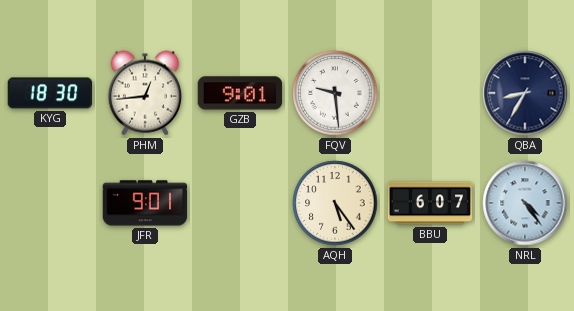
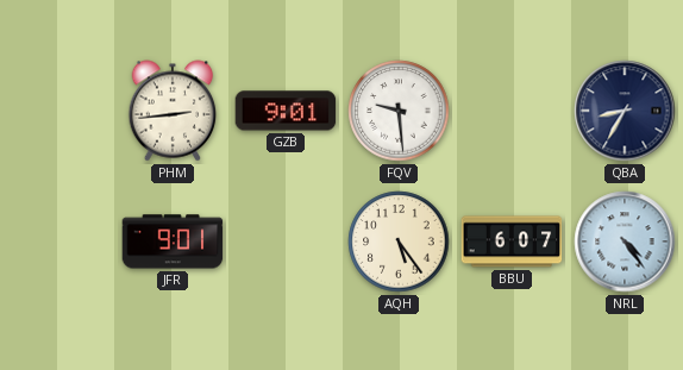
KYG: 18:30 -> none (50, 93)
PHM: 12:44 -> 2:44 (173, 111)
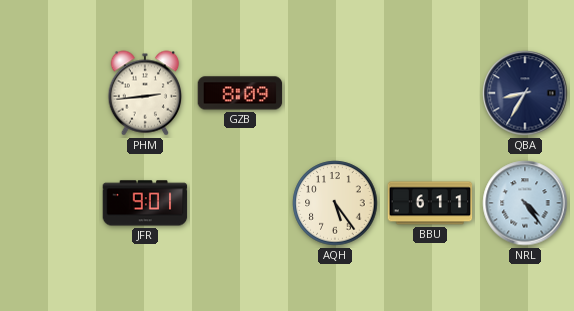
GZB: 9:01 -> 8:09 (240, 93)
FQV: 9:29 -> none (399, 111)
BBU: 6:07 -> 6:11 (430, 203)
